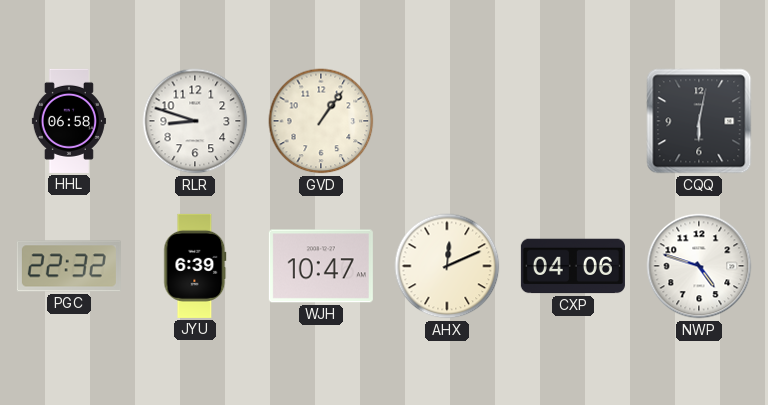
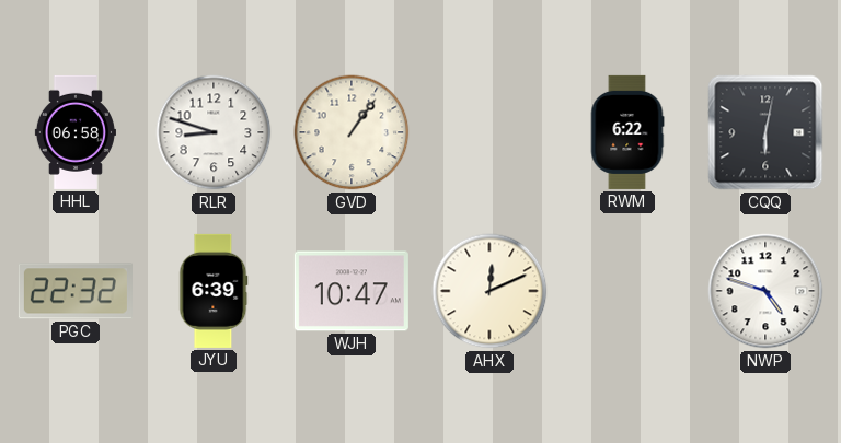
RWM: none -> 6:22 (627, 132)
CXP: 04:06 -> none (573, 266)
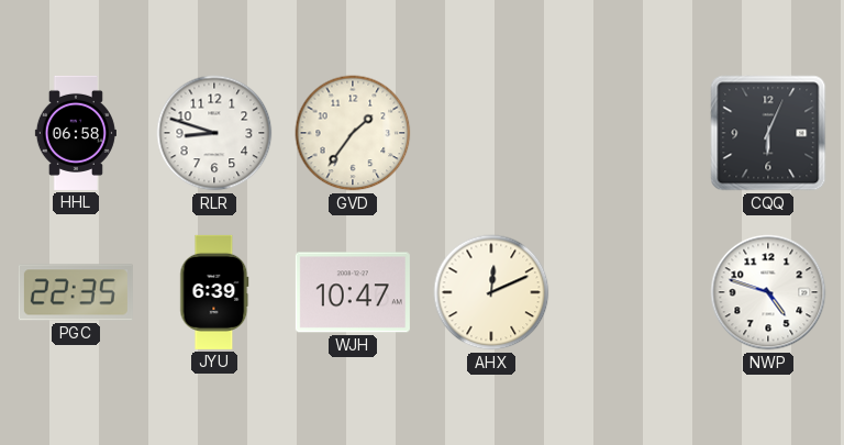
GVD: 1:06 -> 1:36 (353, 133)
RWM: 6:22 -> none (627, 132)
CQQ: 6:02 -> 6:04 (768, 133)
PGC: 22:32 -> 22:35 (76, 292)
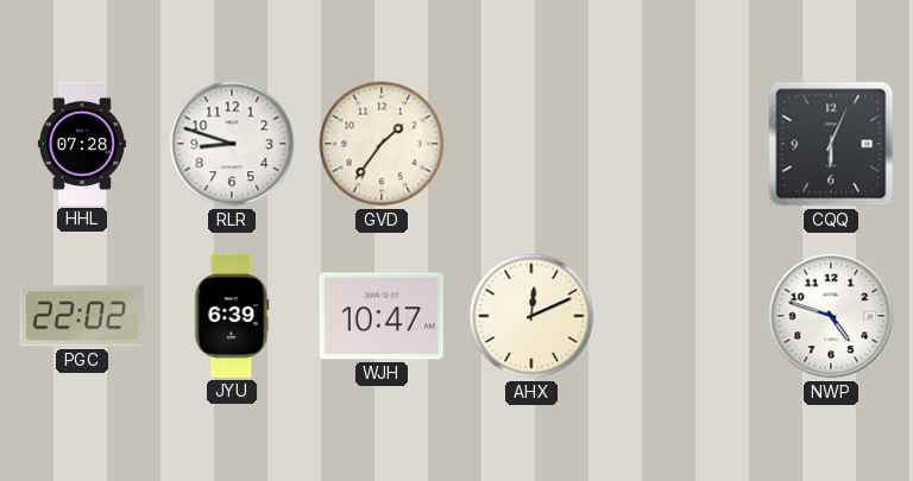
HHL: 06:58 -> 07:28 (82, 144)
PGC: 22:35 -> 22:02 (82, 316)
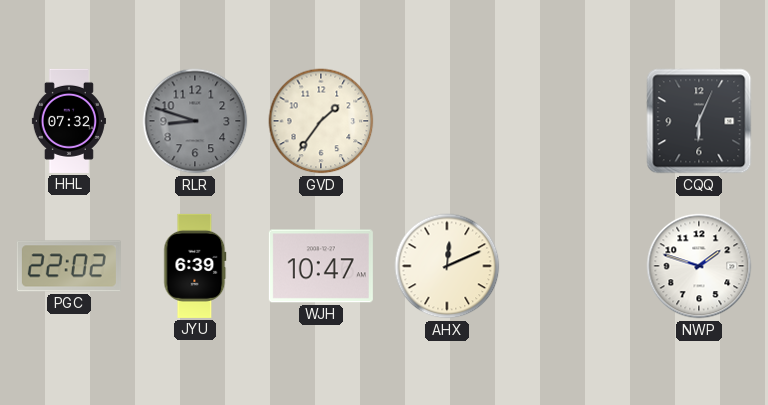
HHL: 07:28 -> 07:32 (69, 121)
RLR dial: white -> grey (195, 121)
NWP: 4:48 -> 1:48 (699, 266)
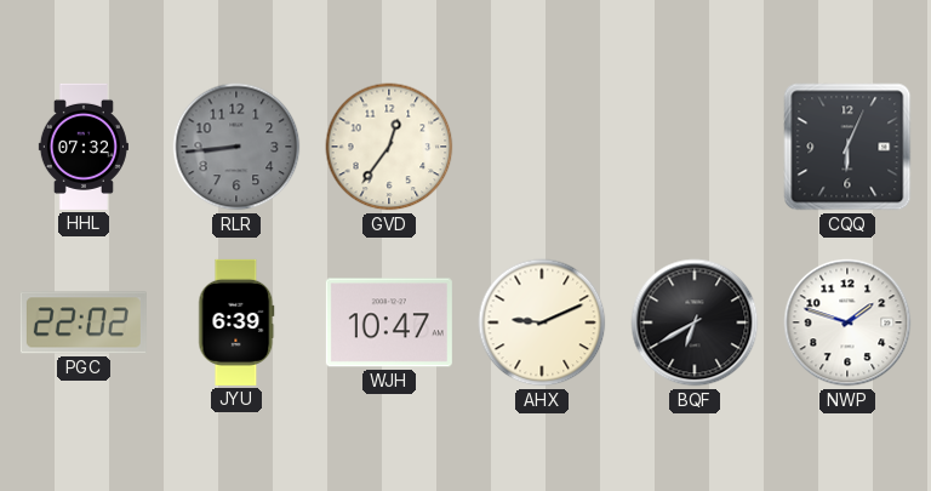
RLR: 8:48 -> 8:44 (236, 147)
GVD: 1:36 -> 12:36 (389, 147)
AHX: 12:11 -> 9:11 (542, 322)
BQF: none -> 6:40 (695, 322)
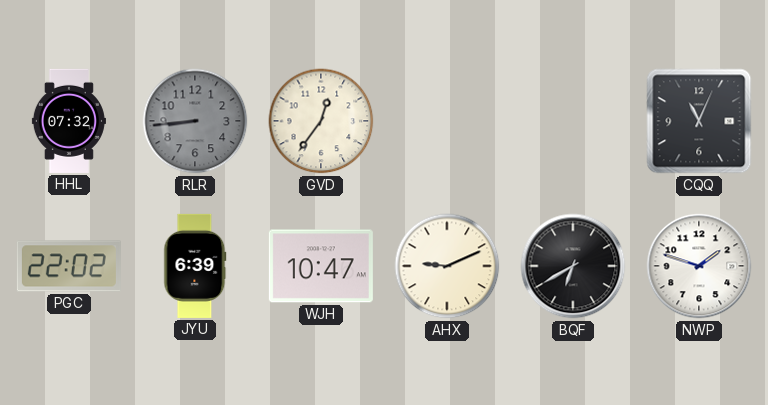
CQQ: 6:04 -> 11:04 (699, 121)
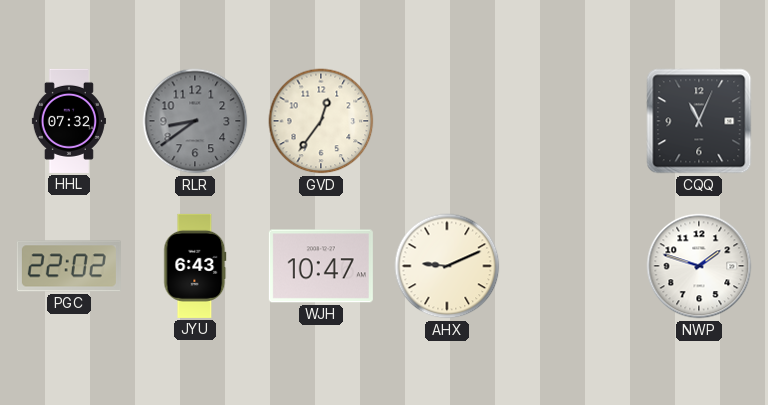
RLR: 8:44 -> 8:39 (195, 121)
JYU: 6:39 -> 6:43 (195, 266)
BQF: 6:40 -> none (573, 266)
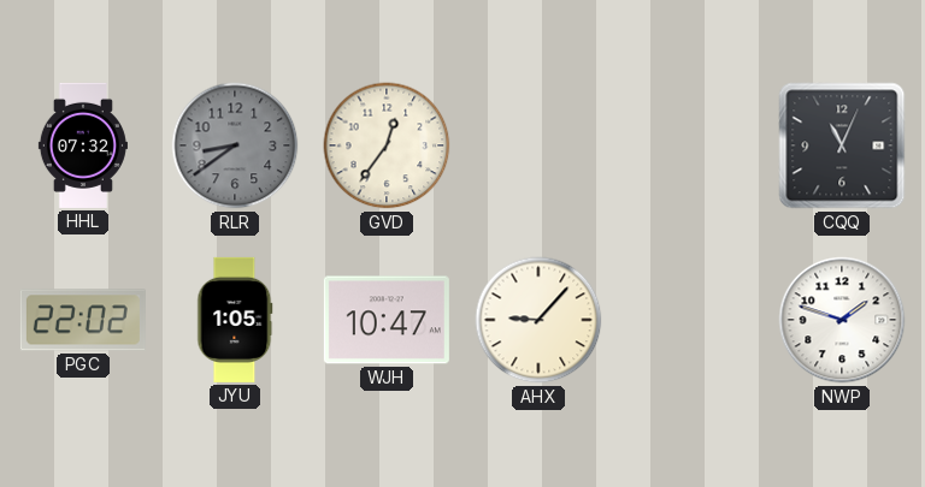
JYU: 6:43 -> 1:05 (235, 320)
AHX: 9:11 -> 9:07 (538, 320)
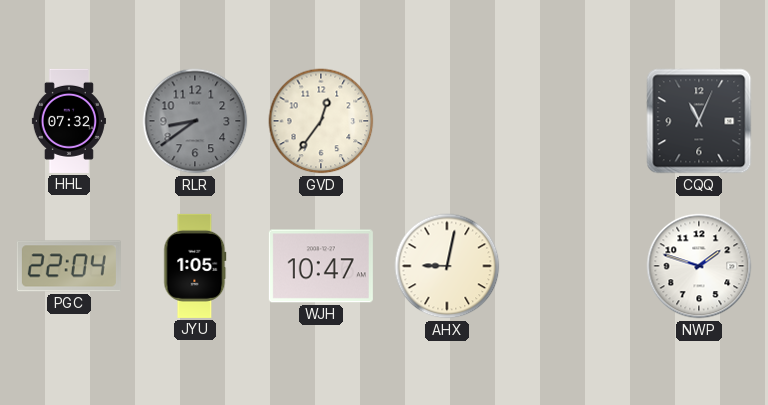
PGC: 22:02 -> 22:04 (69, 266)
AHX: 9:07 -> 9:02 (447, 266)
